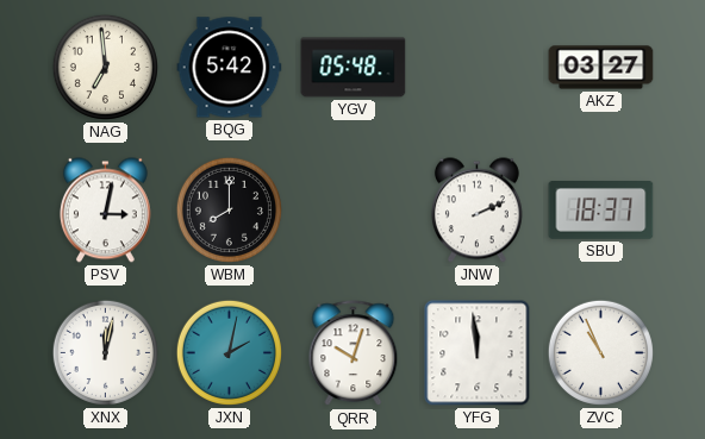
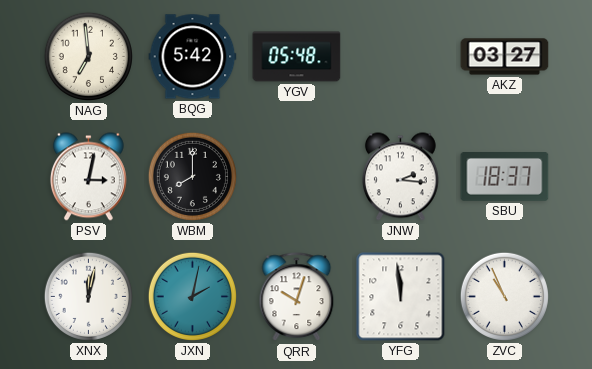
JNW: 2:11 -> 2:16 (400, 177)
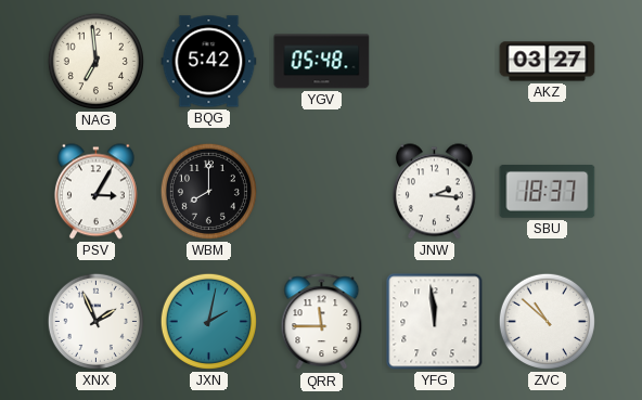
PSV: 3:02 -> 3:05 (95, 192)
XNX: 12:02 -> 1:56 (95, 321)
QRR: 10:03 -> 11:45 (322, 322)
ZVC: 10:56 -> 10:52 (547, 321)
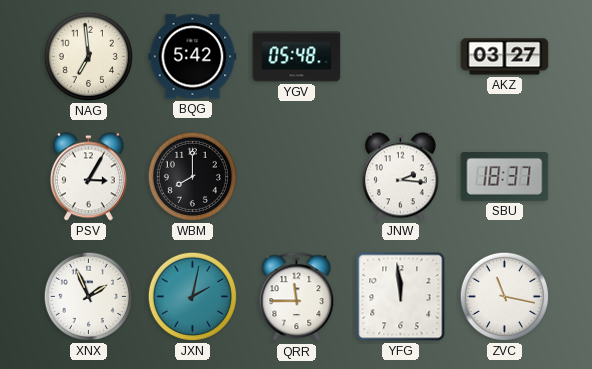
ZVC: 10:52 -> 11:17 (504, 296)
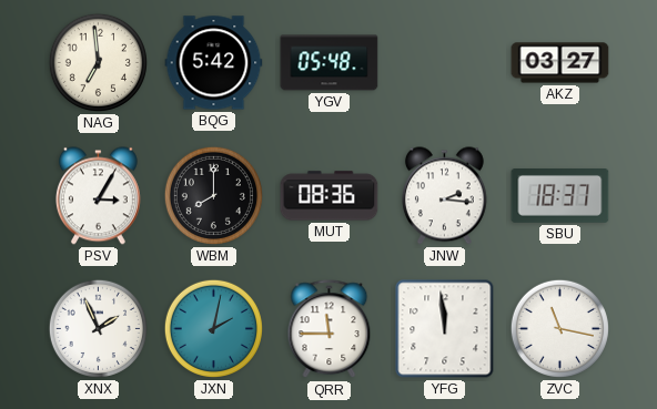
MUT: none -> 08:36 (330, 196)
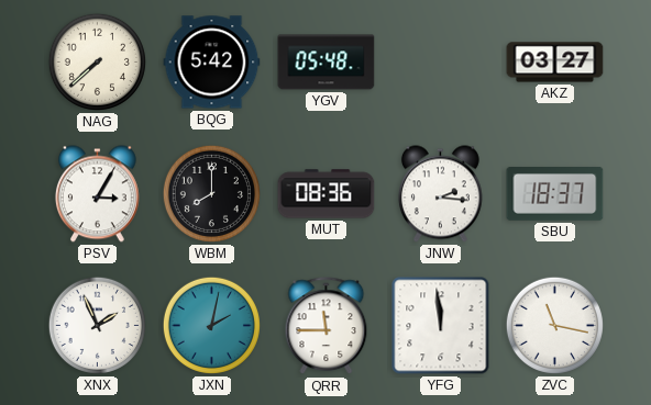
NAG: 6:59 -> 7:38 (97, 61)
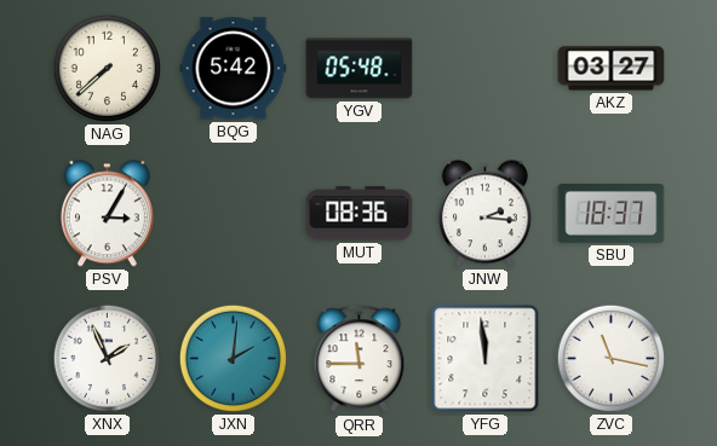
WBM: 8:00 -> none (211, 193)
JXN: 2:02 -> 2:01 (233, 358)
